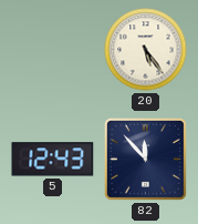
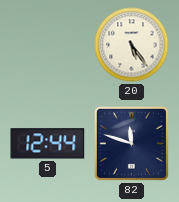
5: 12:43 -> 12:44 (48, 144)
82: 11:53 -> 11:48 (131, 143)
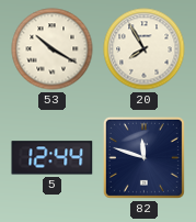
53: none -> 10:20 (53, 49)
20: 5:24 -> 7:55 (145, 49)
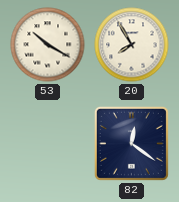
5: 12:44 -> none (53, 158)
82: 11:48 -> 12:21 (131, 143)
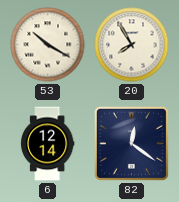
6: none -> 12:14 (47, 144)
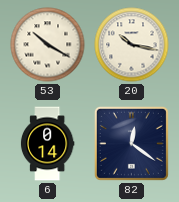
20: 7:55 -> 10:17 (132, 45)
6: 12:14 -> 0:14 (47, 144)
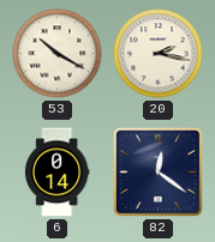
20: 10:17 -> 2:17 (159, 54)
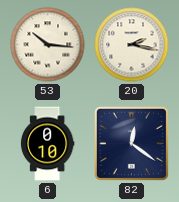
53: 10:20 -> 10:16 (48, 45)
6: 0:14 -> 0:10 (47, 144)
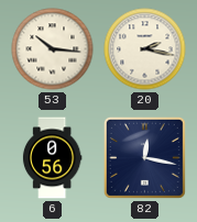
6: 0:10 -> 0:56 (52, 158)
82: 12:21 -> 12:17 (144, 157)
